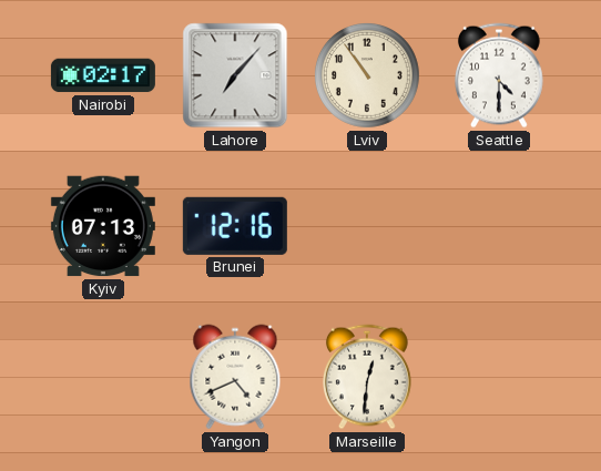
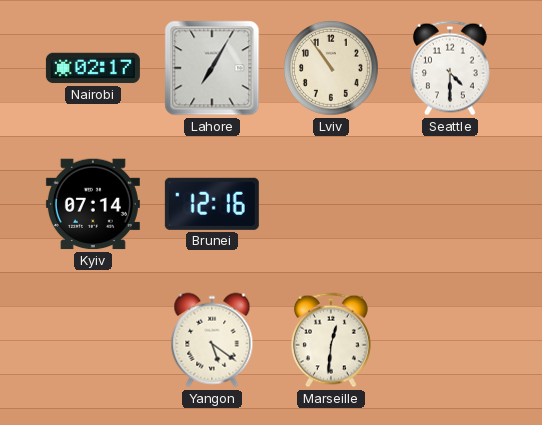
Lahore: 7:07 -> 7:05 (212, 68)
Kyiv: 07:13 -> 07:14 (93, 204)
Yangon: 4:41 -> 5:21 (212, 340)
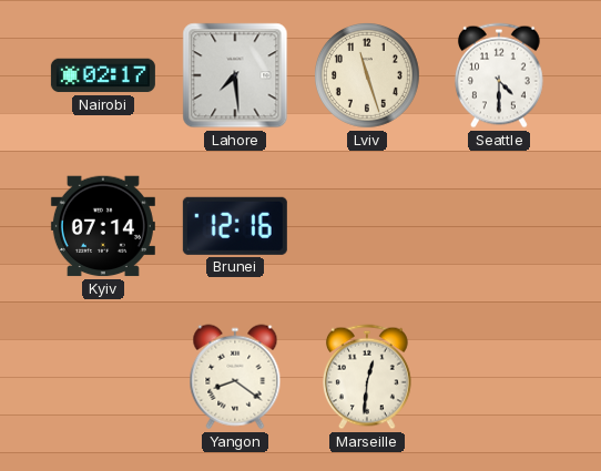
Lahore: 7:05 -> 7:29 (235, 75)
Lviv: 10:54 -> 11:27 (367, 75)
Yangon: 5:21 -> 8:21 (235, 377)
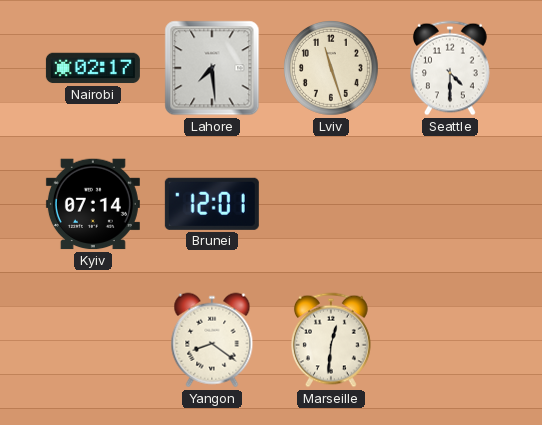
Brunei: 12:16 -> 12:01 (212, 204)
